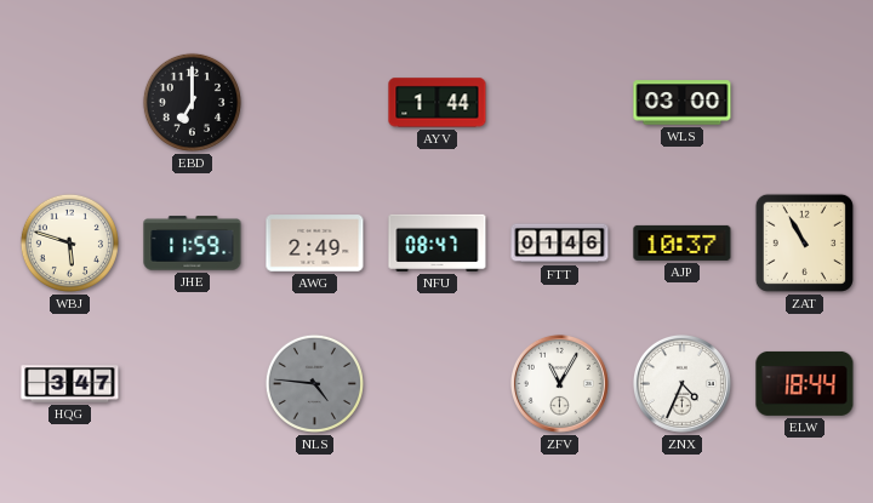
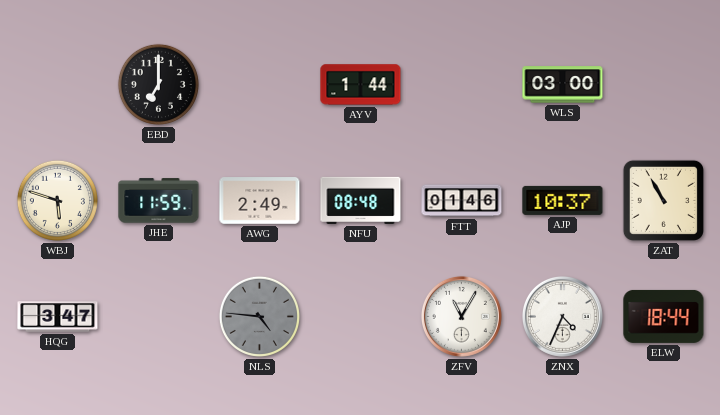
NFU: 08:47 -> 08:48 (361, 200)
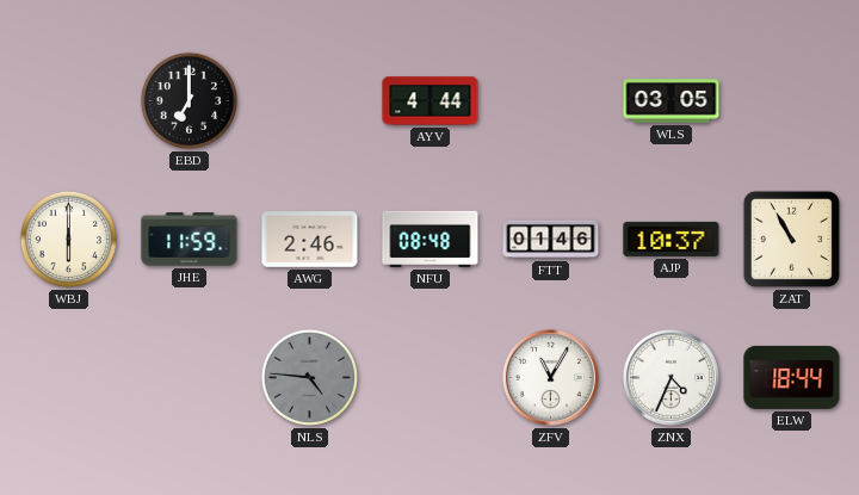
AYV: 1:44 -> 4:44 (431, 101)
WLS: 03:00 -> 03:05 (672, 101)
WBJ: 5:48 -> 6:00 (68, 239)
AWG: 2:49 -> 2:46 (310, 240)
HQG: 3:47 -> none (58, 317)
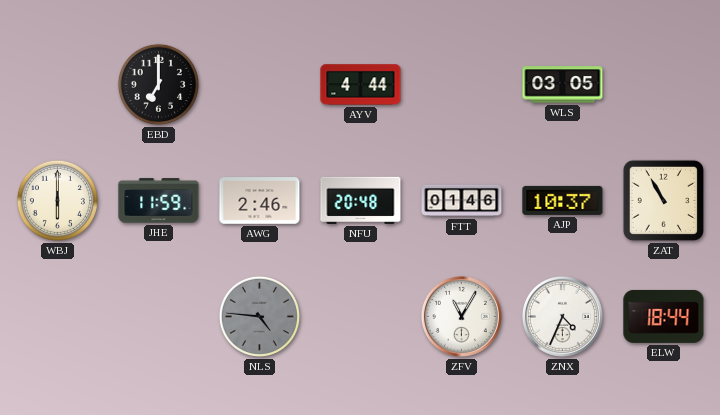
NFU: 08:48 -> 20:48 (361, 200)
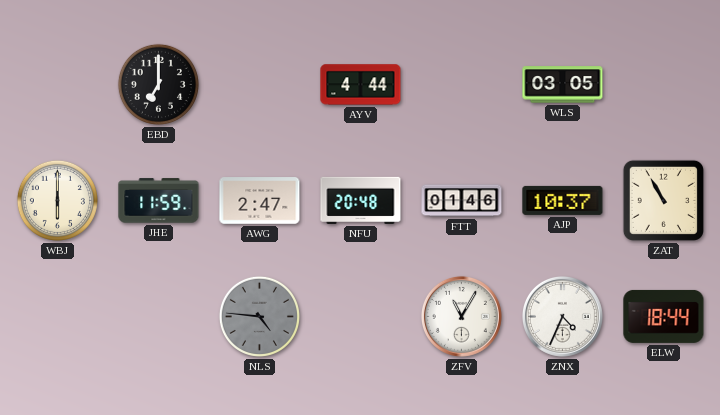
AWG: 2:46 -> 2:47 (260, 201)
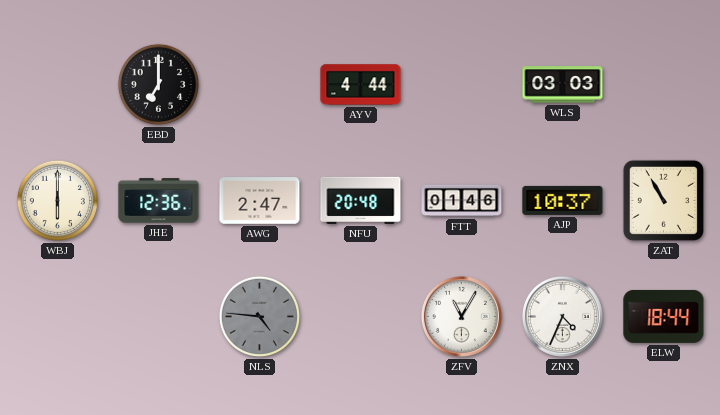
WLS: 03:05 -> 03:03 (563, 85)
JHE: 11:59 -> 12:36 (159, 201)
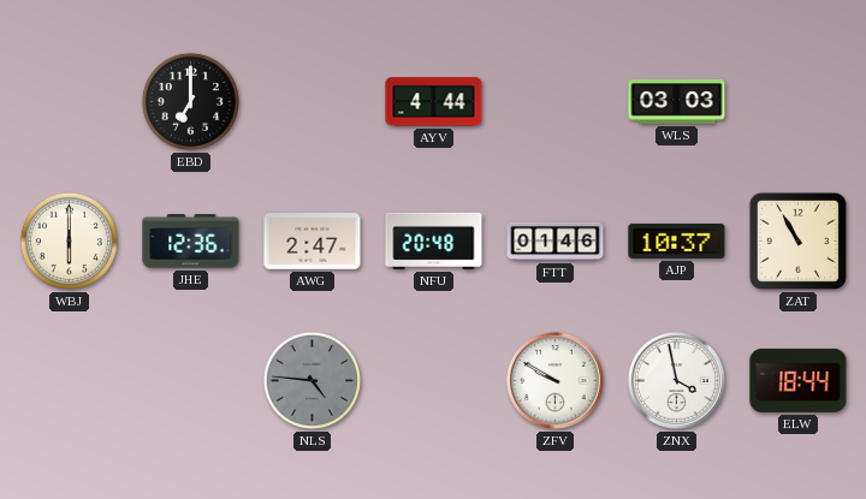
ZFV: 11:05 -> 9:50 (554, 380)
ZNX: 4:34 -> 3:58 (676, 380)
